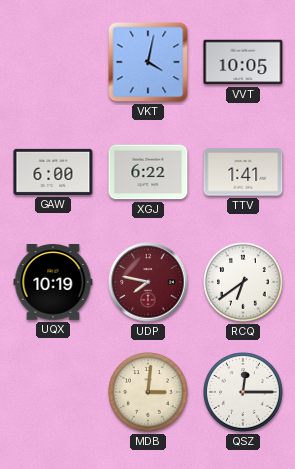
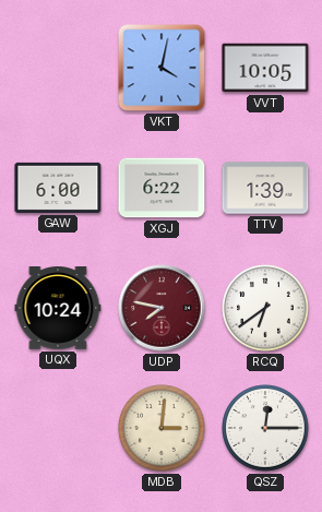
TTV: 1:41 -> 1:39 (265, 188)
UQX: 10:19 -> 10:24 (58, 308)
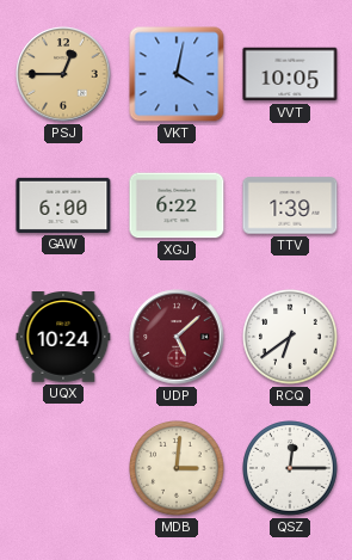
PSJ: none -> 12:45 (63, 74)
UDP: 7:47 -> 5:08 (177, 337)
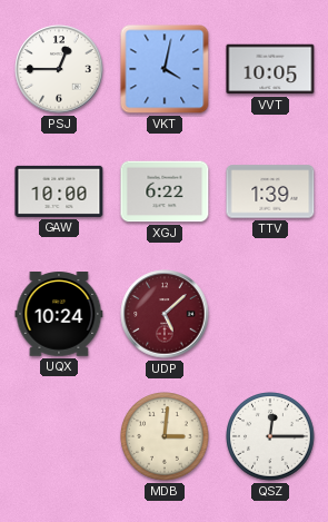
PSJ dial: champagne -> white (59, 69)
GAW: 6:00 -> 10:00 (59, 191)
RCQ: 6:39 -> none (290, 337)
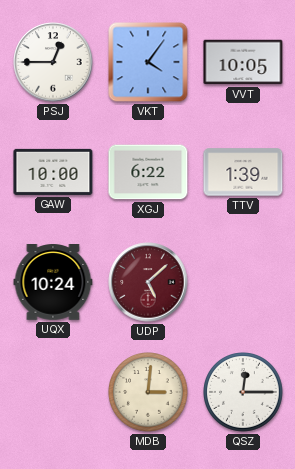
VKT: 4:02 -> 4:06 (148, 62)
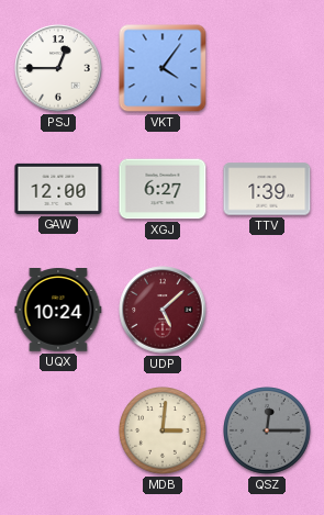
VVT: 10:05 -> none (243, 62)
GAW: 10:00 -> 12:00 (58, 189)
XGJ: 6:22 -> 6:27 (163, 189)
QSZ dial: white -> grey (267, 430)
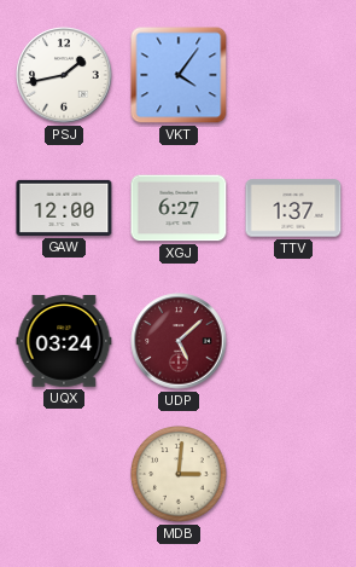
PSJ: 12:45 -> 1:43 (64, 75)
TTV: 1:39 -> 1:37 (293, 208)
UQX: 10:24 -> 03:24 (64, 341)
QSZ: 12:15 -> none (267, 430)
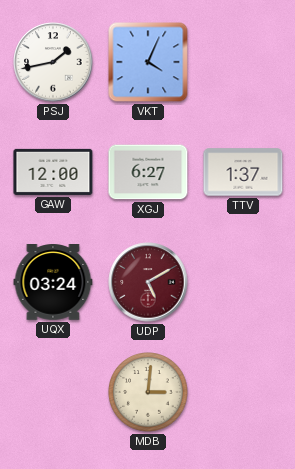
VKT: 4:06 -> 4:04 (148, 62)
UDP: 5:08 -> 5:10 (148, 282)
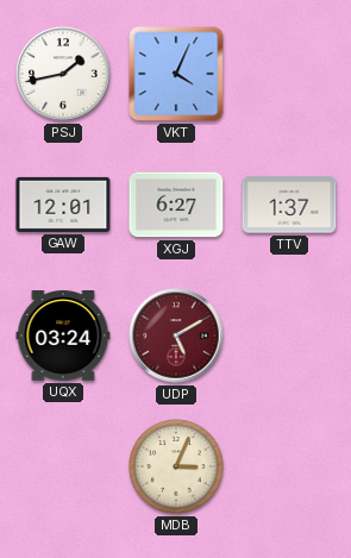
GAW: 12:00 -> 12:01 (63, 205)
MDB: 3:01 -> 3:04 (176, 466)
